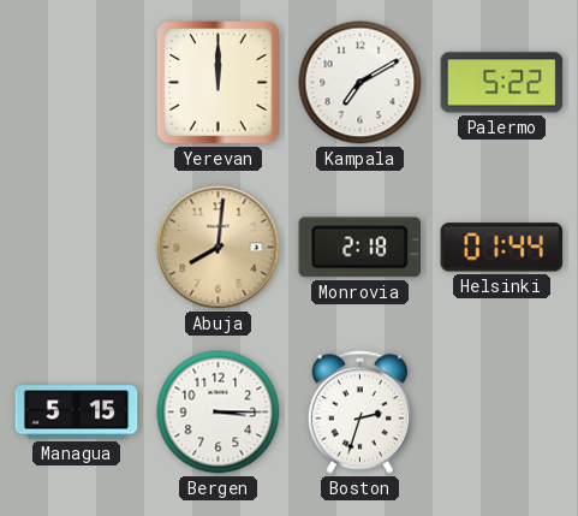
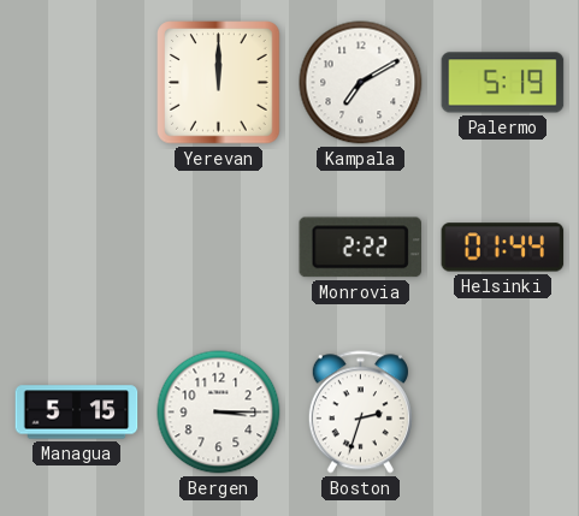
Palermo: 5:22 -> 5:19 (503, 83)
Abuja: 8:01 -> none (219, 248)
Monrovia: 2:18 -> 2:22 (361, 248)
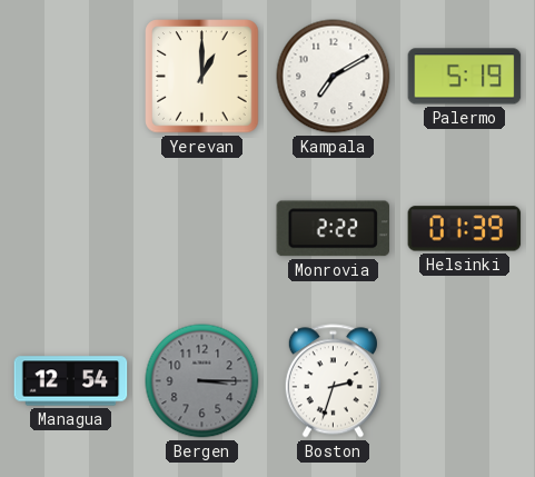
Yerevan: 12:00 -> 1:00 (202, 77)
Helsinki: 01:44 -> 01:39 (465, 229)
Managua: 5:15 -> 12:54 (71, 381)
Bergen dial: white -> grey (202, 381)
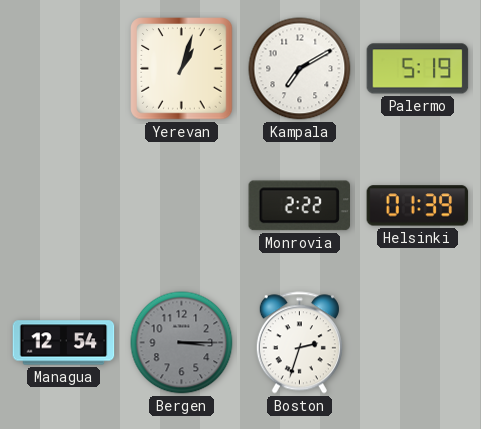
Yerevan: 1:00 -> 1:03 (182, 69)
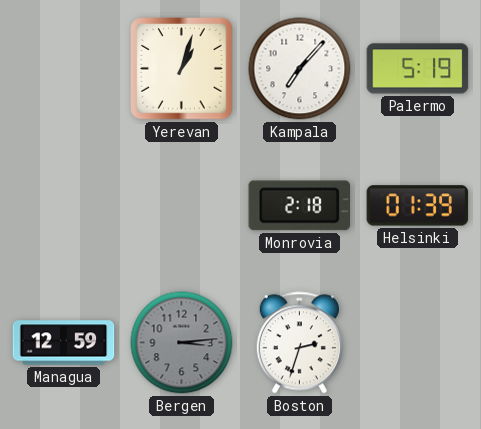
Kampala: 7:10 -> 7:07 (300, 69)
Monrovia: 2:22 -> 2:18 (300, 206)
Managua: 12:54 -> 12:59 (64, 343)
Bergen: 3:15 -> 3:14 (182, 343)
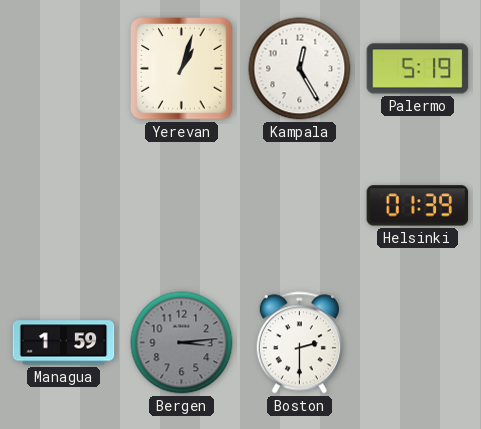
Kampala: 7:07 -> 12:25 (300, 69)
Monrovia: 2:18 -> none (300, 206)
Managua: 12:59 -> 1:59 (64, 343)
Boston: 2:33 -> 2:30 (299, 343)
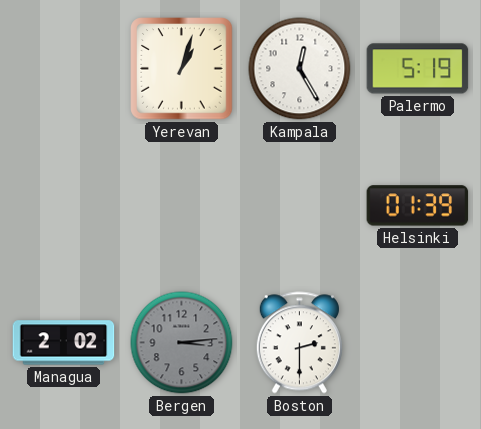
Managua: 1:59 -> 2:02 (64, 343)
